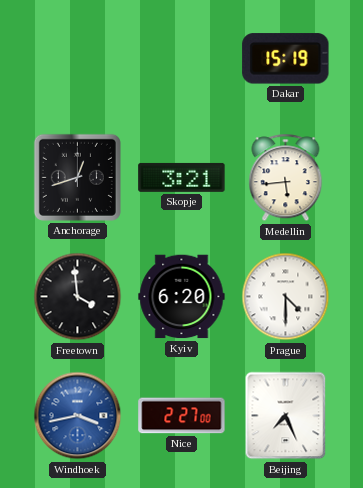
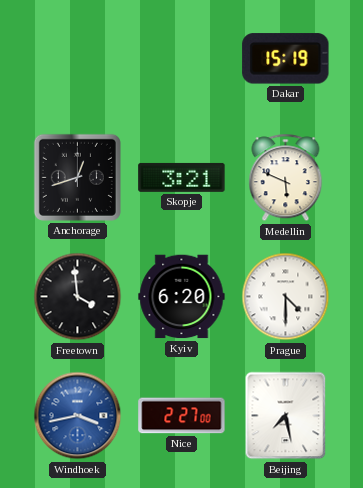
Medellin: 5:44 -> 5:49 (286, 178)
Beijing: 7:26 -> 7:28 (286, 416)
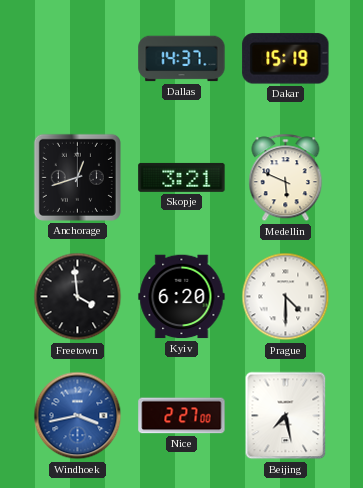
Dallas: none -> 14:37 (182, 59)
